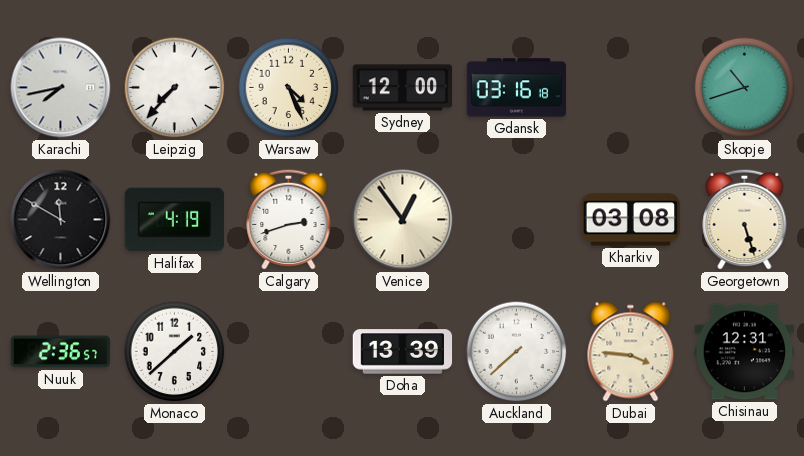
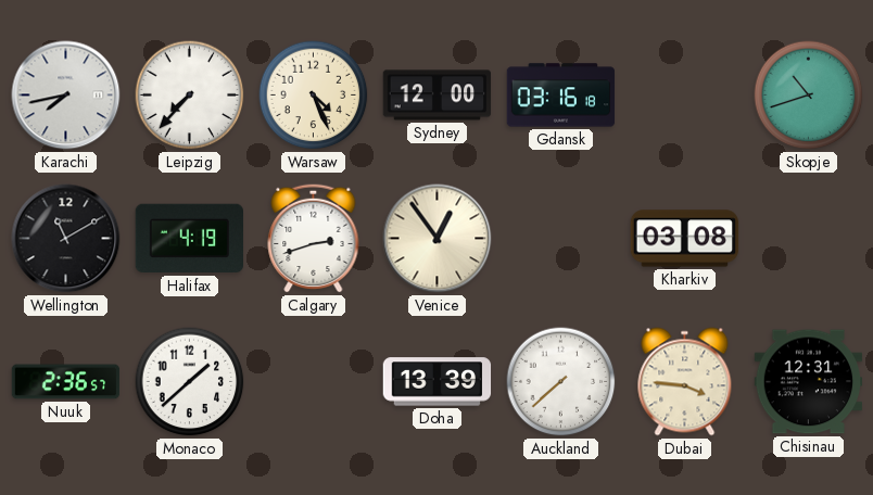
Wellington: 11:50 -> 11:10 (66, 239)
Georgetown: 5:27 -> none (745, 219)
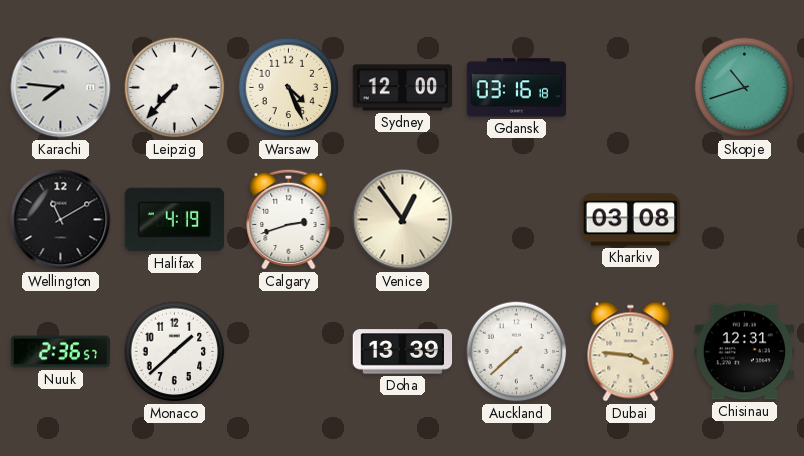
Karachi: 7:43 -> 7:46 (61, 88)
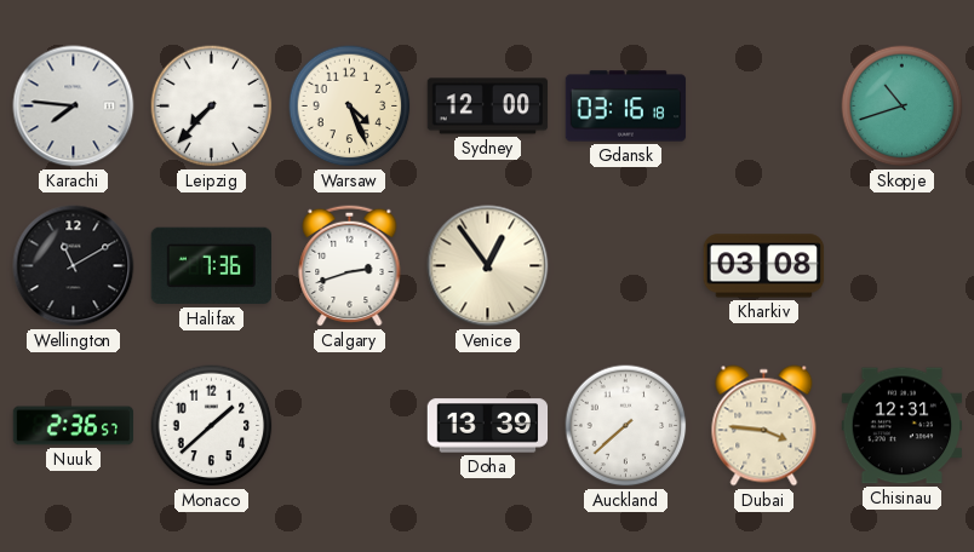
Halifax: 4:19 -> 7:36 (211, 266)
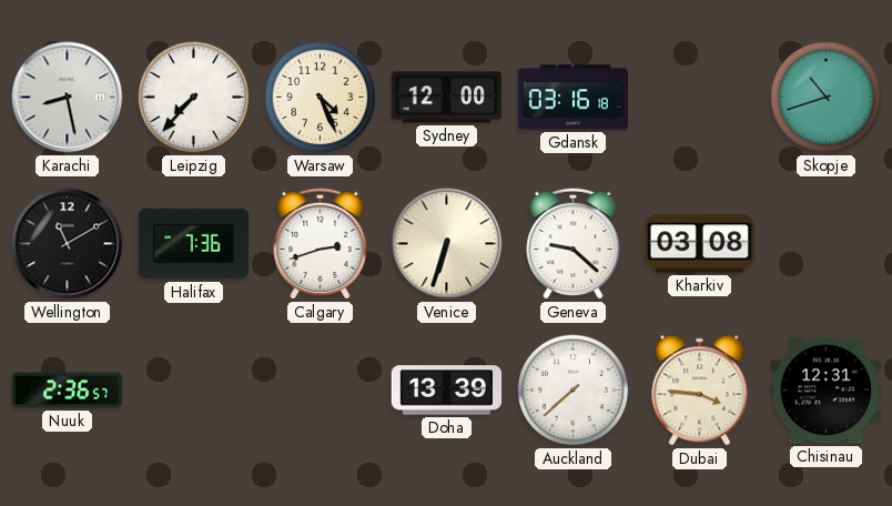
Karachi: 7:46 -> 8:28 (68, 98)
Venice: 12:54 -> 6:33 (447, 244)
Geneva: none -> 9:22 (574, 243)
Monaco: 1:38 -> none (212, 426)
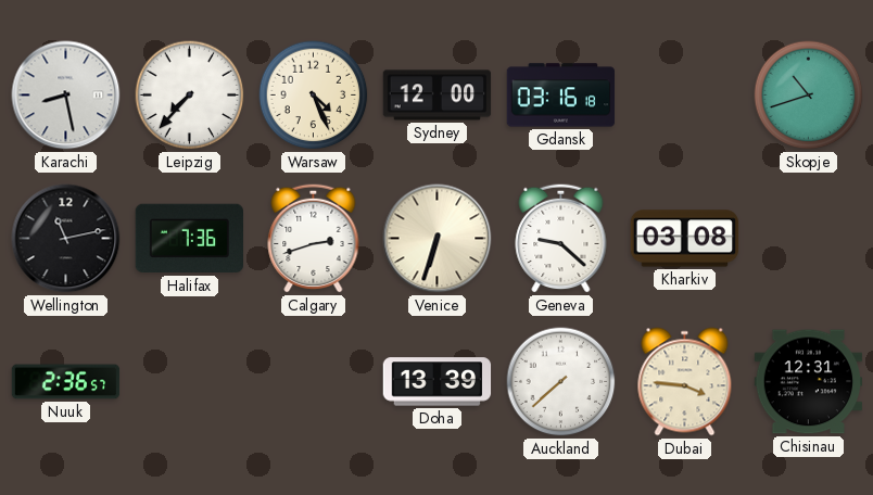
Wellington: 11:10 -> 11:13 (66, 239)
